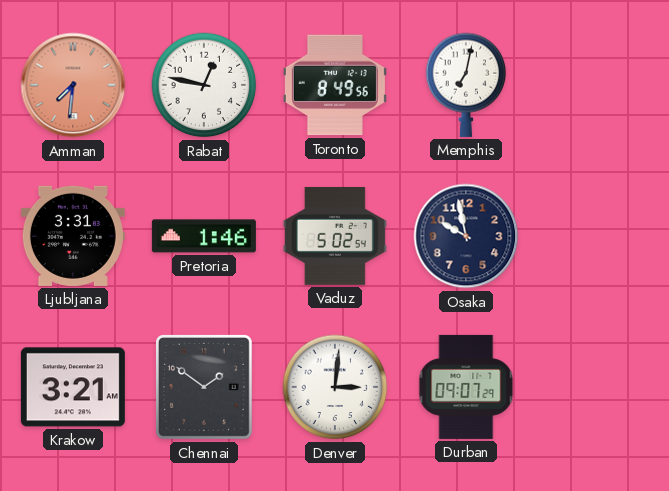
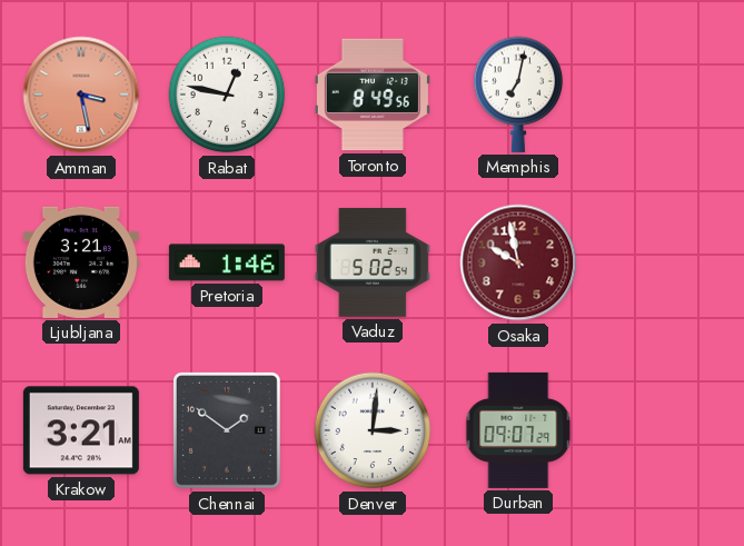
Amman: 7:31 -> 3:28 (81, 95)
Ljubljana: 3:31 -> 3:21 (81, 262)
Osaka dial: navy -> burgundy (518, 262)
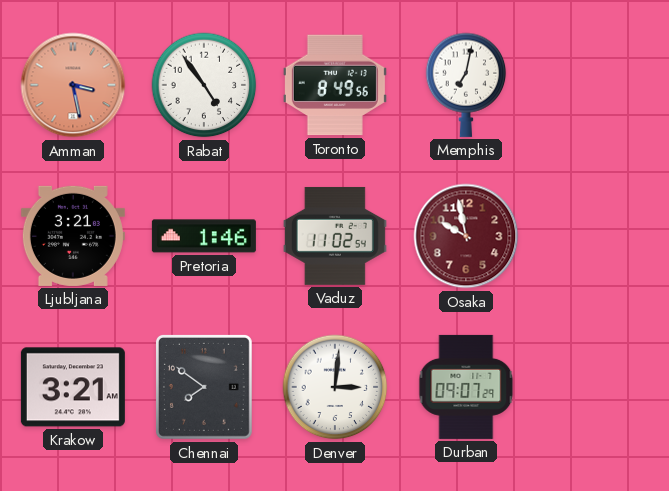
Rabat: 12:47 -> 4:54 (204, 85)
Vaduz: 5:02 -> 11:02 (335, 236)
Chennai: 1:51 -> 7:51 (204, 387)
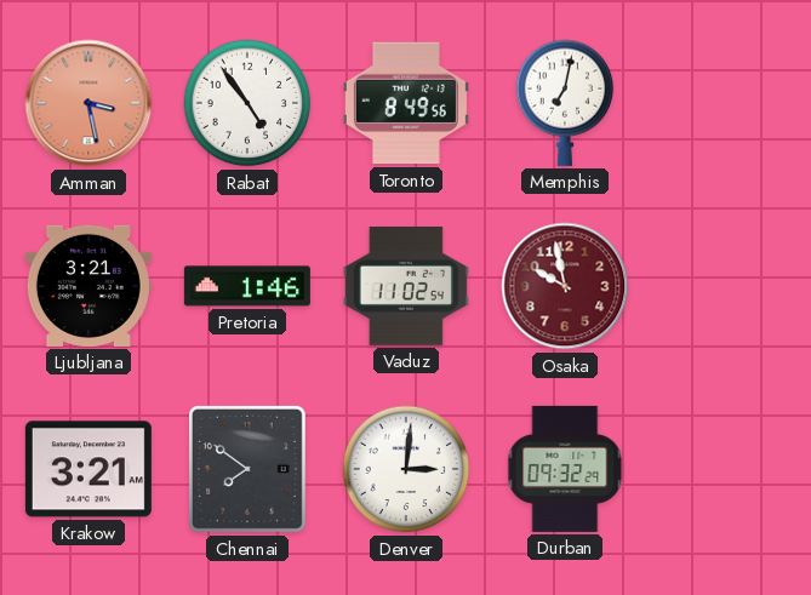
Durban: 09:07 -> 09:32 (565, 469)
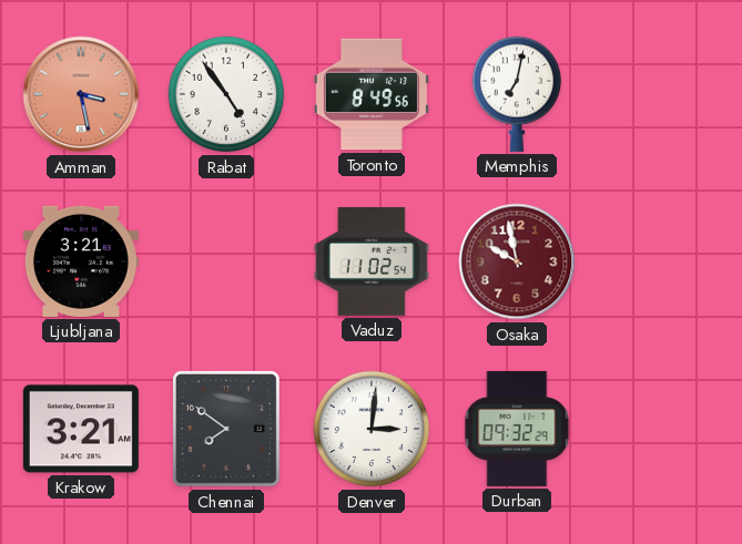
Pretoria: 1:46 -> none (247, 286)
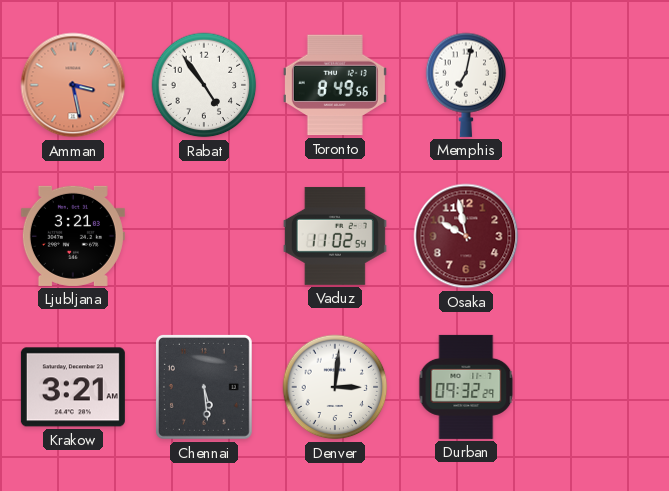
Chennai: 7:51 -> 5:29 (204, 387)
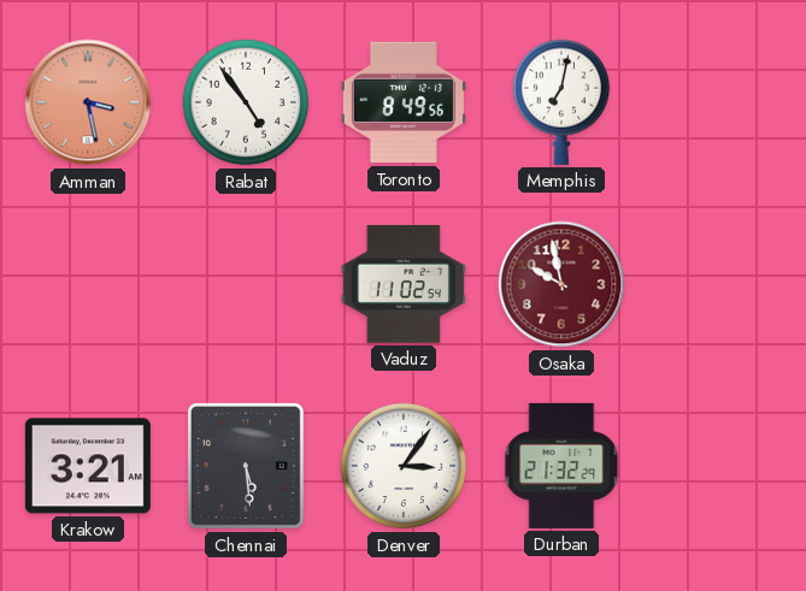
Ljubljana: 3:21 -> none (73, 236)
Denver: 3:01 -> 3:06 (404, 466)
Durban: 09:32 -> 21:32 (561, 466)
